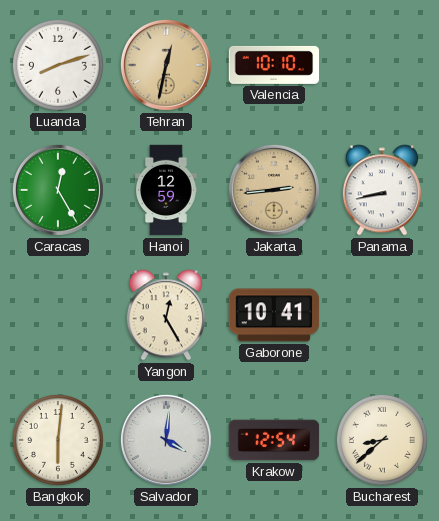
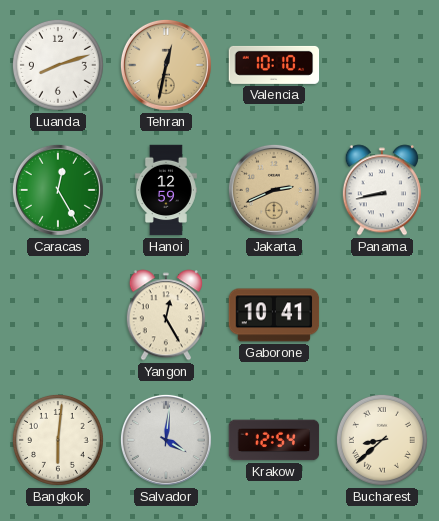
Jakarta: 2:44 -> 2:41 (274, 190)
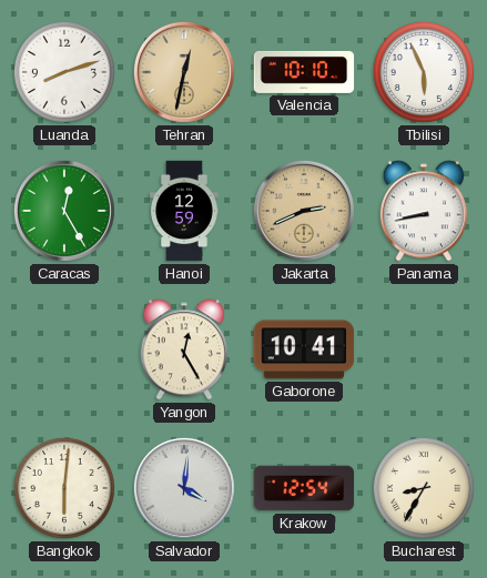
Tbilisi: none -> 5:56 (424, 72)
Bucharest: 8:38 -> 8:35 (424, 488)
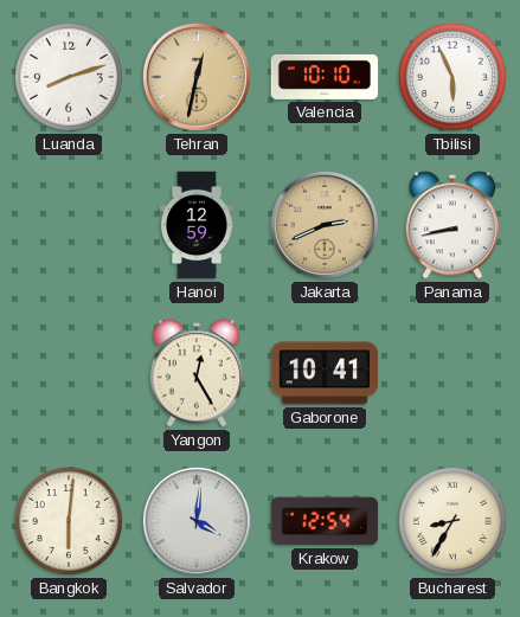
Caracas: 12:25 -> none (64, 211)
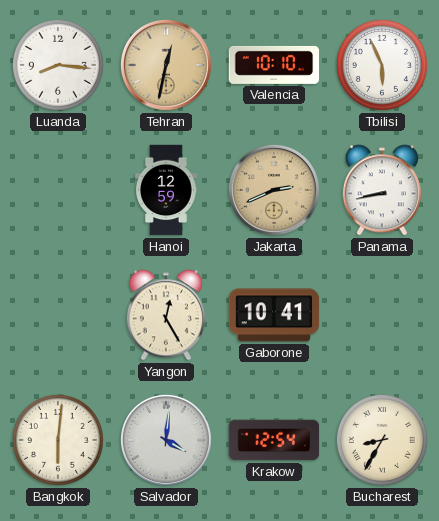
Luanda: 8:12 -> 8:16 (58, 65)
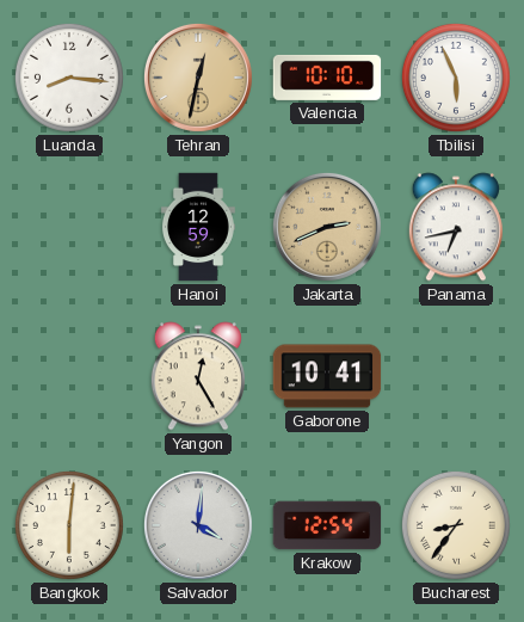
Panama: 8:43 -> 6:43 (456, 227)
Bucharest: 8:35 -> 8:36 (456, 525)
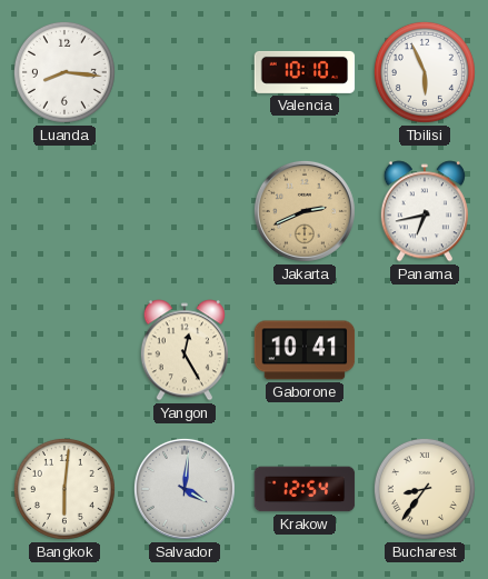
Tehran: 12:32 -> none (198, 78)
Hanoi: 12:59 -> none (198, 227)
